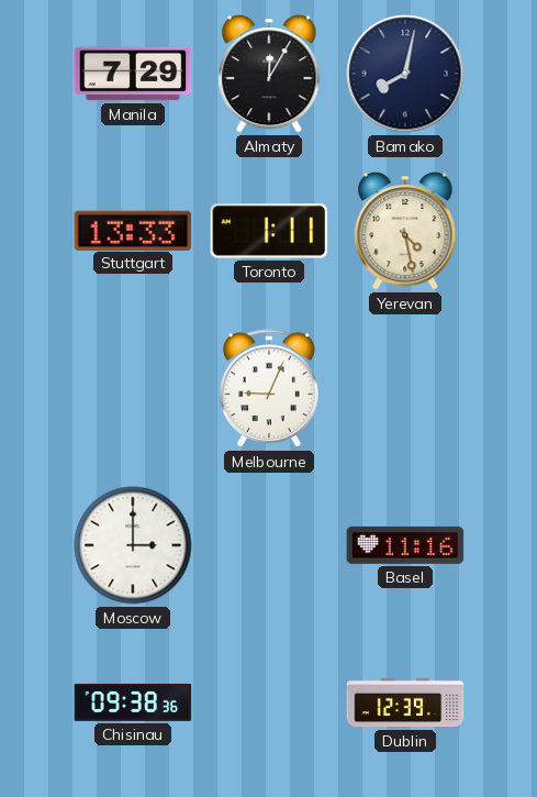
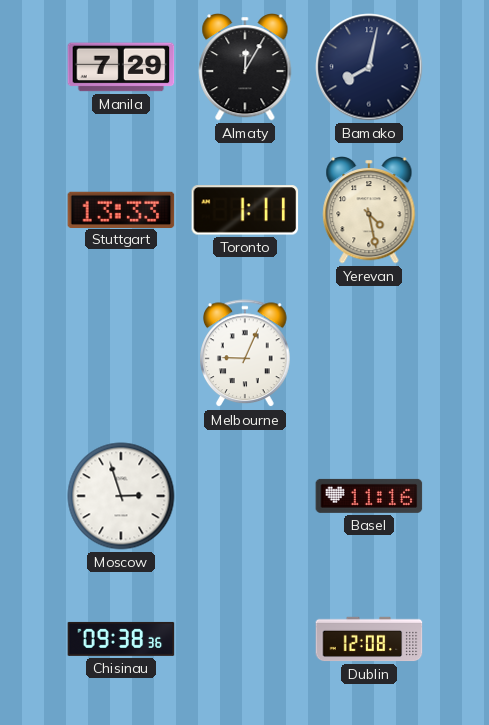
Moscow: 3:00 -> 2:57 (121, 496)
Dublin: 12:39 -> 12:08 (369, 639)
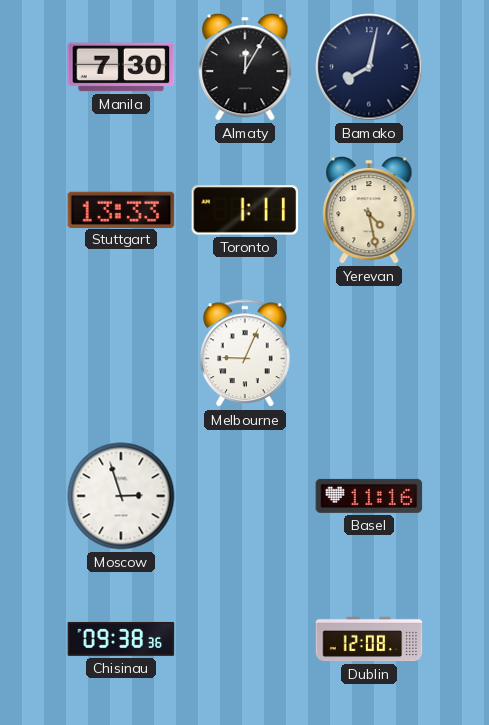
Manila: 7:29 -> 7:30 (121, 67)
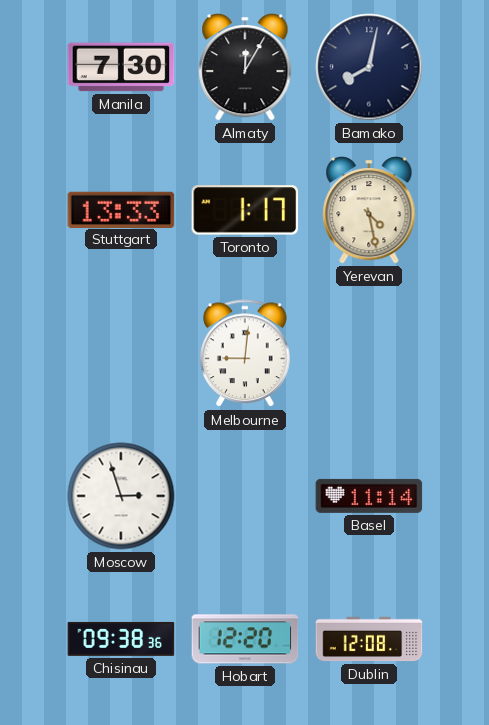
Toronto: 1:11 -> 1:17 (245, 210)
Melbourne: 9:04 -> 9:01 (246, 354)
Basel: 11:16 -> 11:14 (369, 496)
Hobart: none -> 12:20 (245, 639)
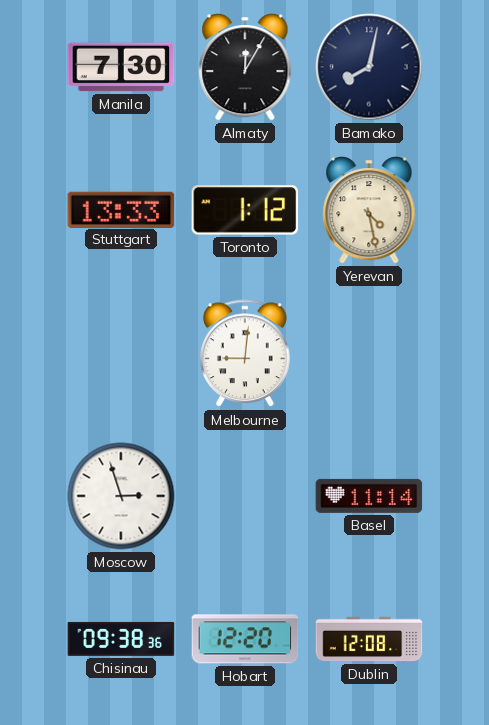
Toronto: 1:17 -> 1:12 (245, 210)
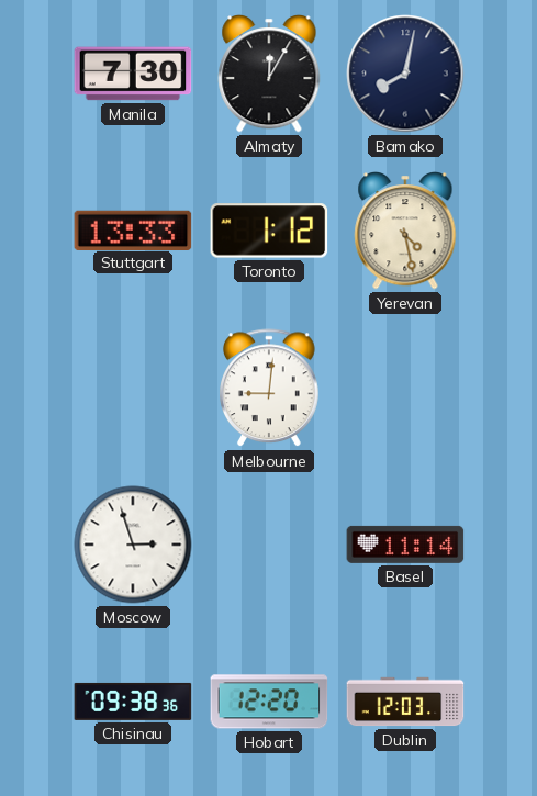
Dublin: 12:08 -> 12:03 (405, 702)
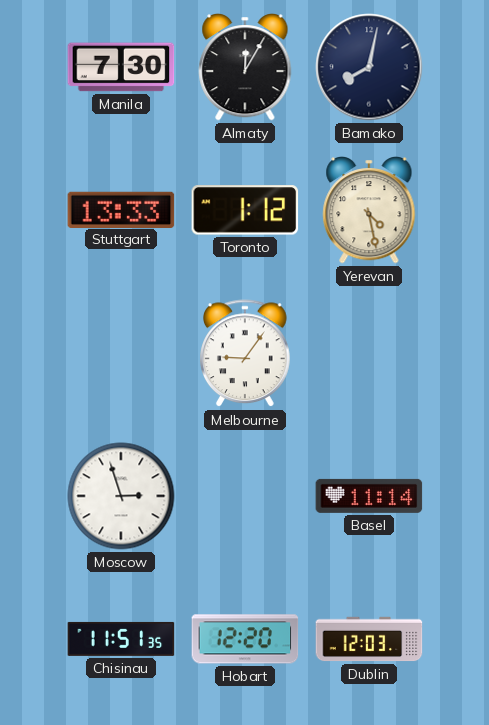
Melbourne: 9:01 -> 9:06 (246, 354)
Chisinau: 09:38 -> 11:51 (121, 639)
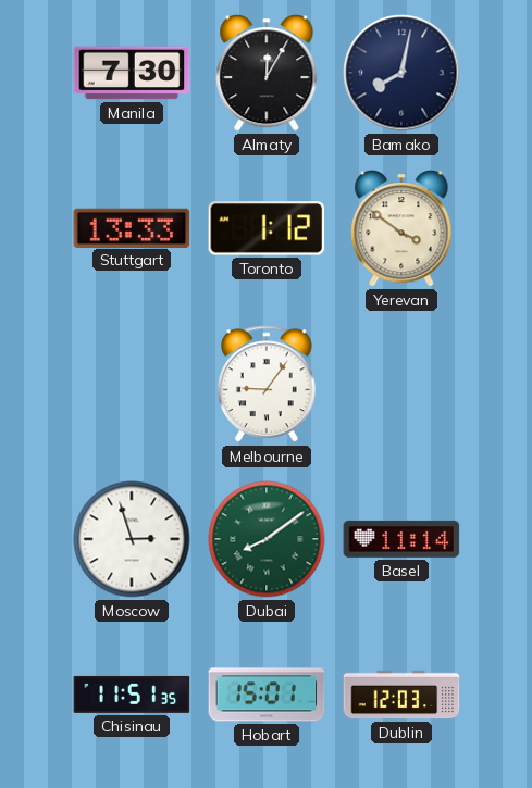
Yerevan: 4:28 -> 3:51 (401, 229)
Dubai: none -> 8:09 (267, 539)
Hobart: 12:20 -> 15:01 (267, 695)
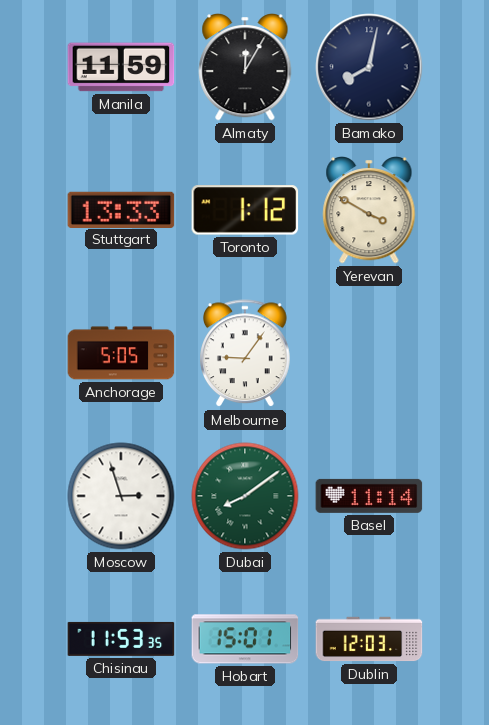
Manila: 7:30 -> 11:59 (121, 67)
Yerevan: 3:51 -> 3:50 (369, 211)
Anchorage: none -> 5:05 (121, 353)
Chisinau: 11:51 -> 11:53 (121, 639)
